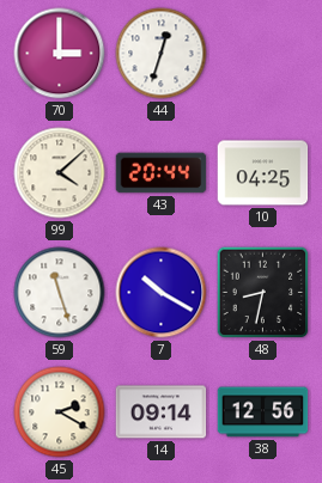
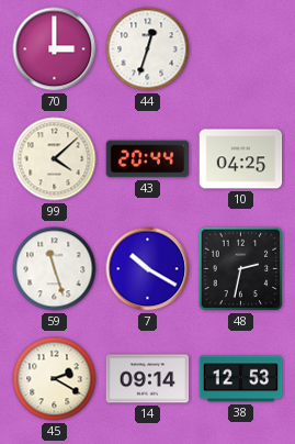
48: 8:32 -> 2:32 (241, 269)
38: 12:56 -> 12:53 (241, 379)
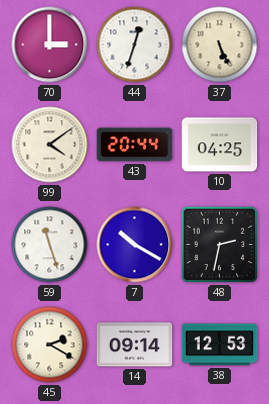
37: none -> 5:26 (220, 45)
99: 4:08 -> 4:09 (50, 145)
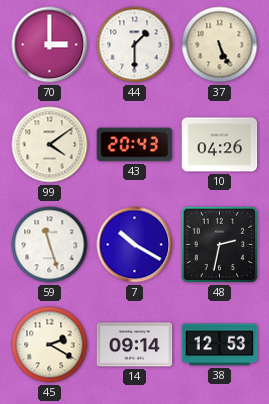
44: 12:33 -> 1:30 (135, 45)
43: 20:44 -> 20:43 (135, 145)
10: 04:25 -> 04:26 (220, 145)
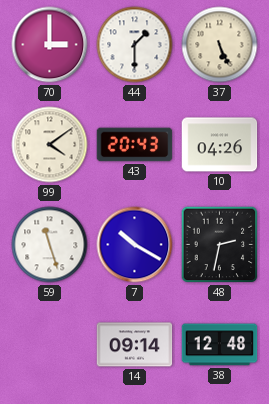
45: 2:20 -> none (50, 345)
38: 12:53 -> 12:48 (220, 345)
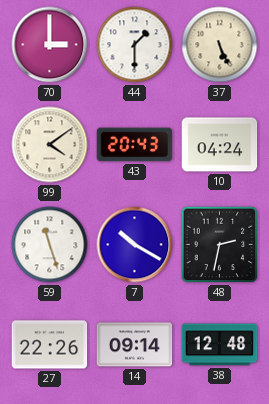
10: 04:26 -> 04:24 (220, 145)
27: none -> 22:26 (50, 345)
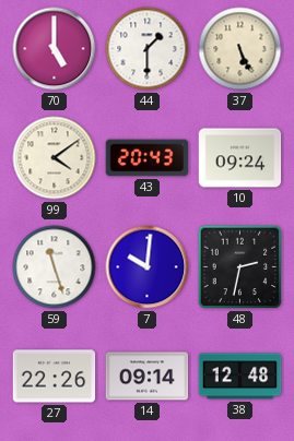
70: 3:00 -> 5:00 (55, 49)
10: 04:24 -> 09:24 (240, 158)
7: 10:20 -> 10:01 (148, 267)
